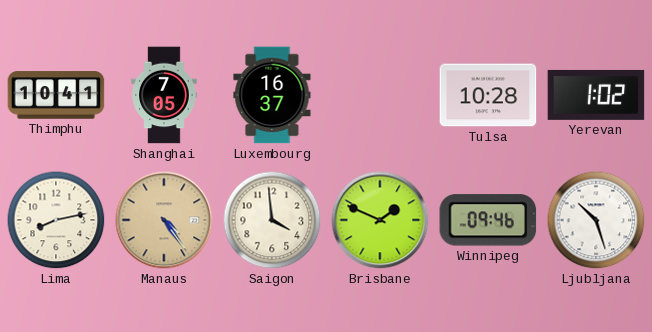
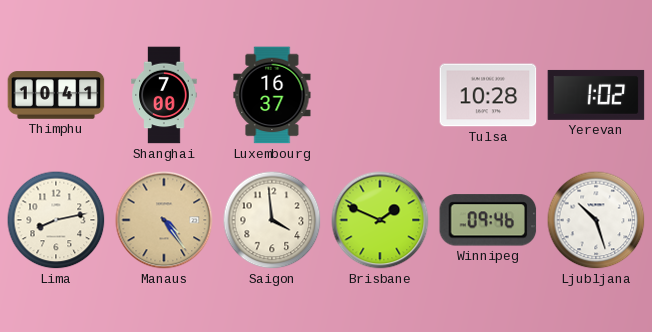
Shanghai: 7:05 -> 7:00 (164, 95)
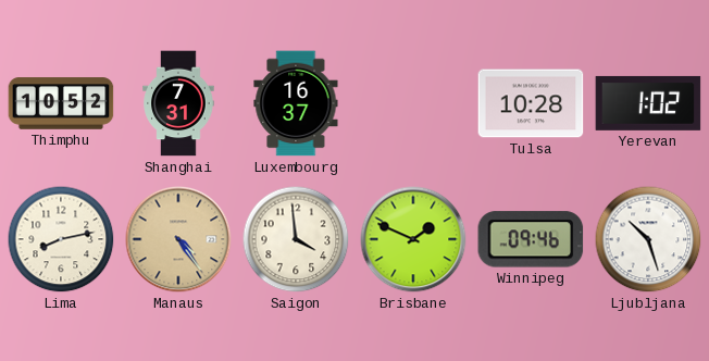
Thimphu: 10:41 -> 10:52 (61, 103)
Shanghai: 7:00 -> 7:31 (178, 103)
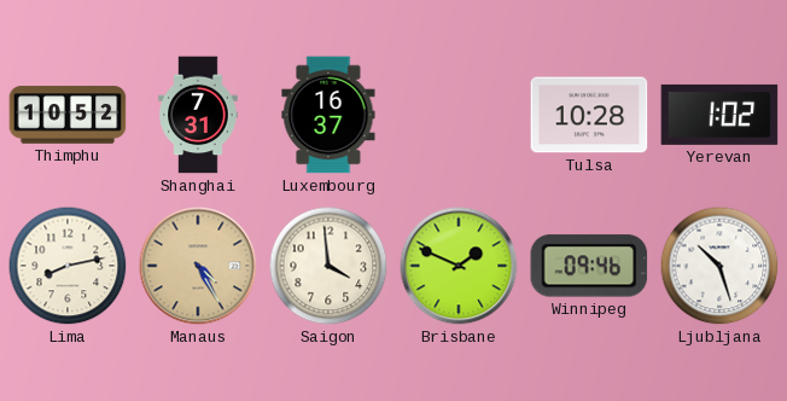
Manaus: 4:24 -> 4:25 (198, 266)
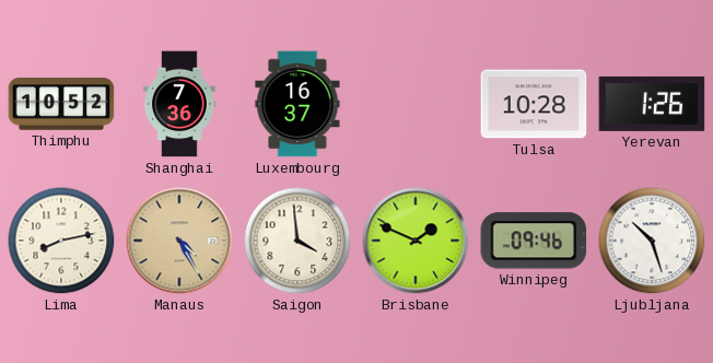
Shanghai: 7:31 -> 7:36 (179, 104)
Yerevan: 1:02 -> 1:26 (652, 104)
